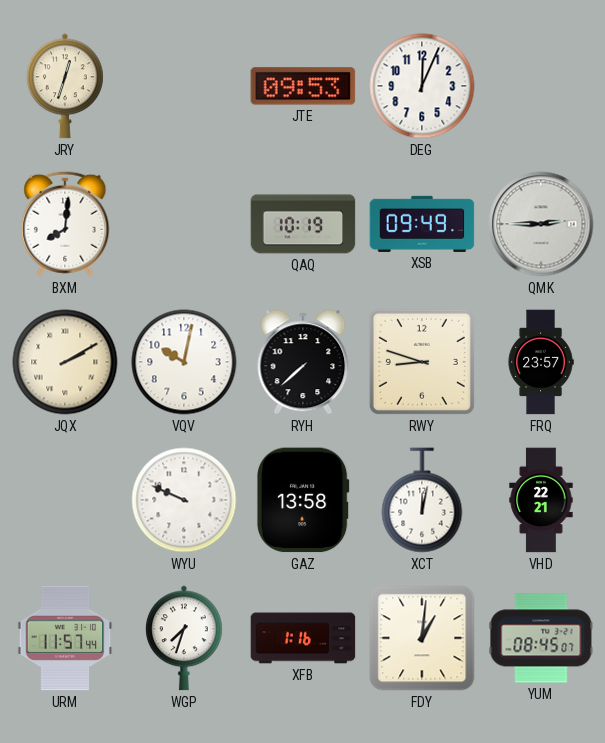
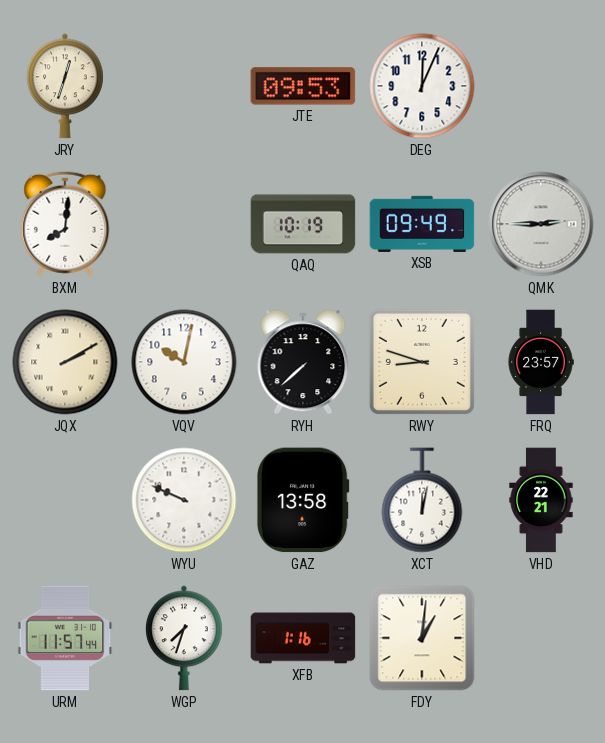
YUM: 08:45 -> none (541, 638)
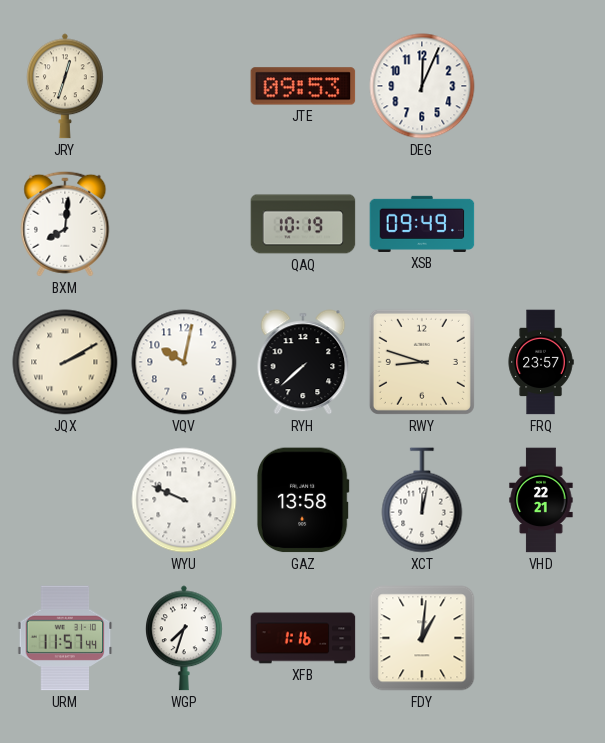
QMK: 2:45 -> none (541, 224)
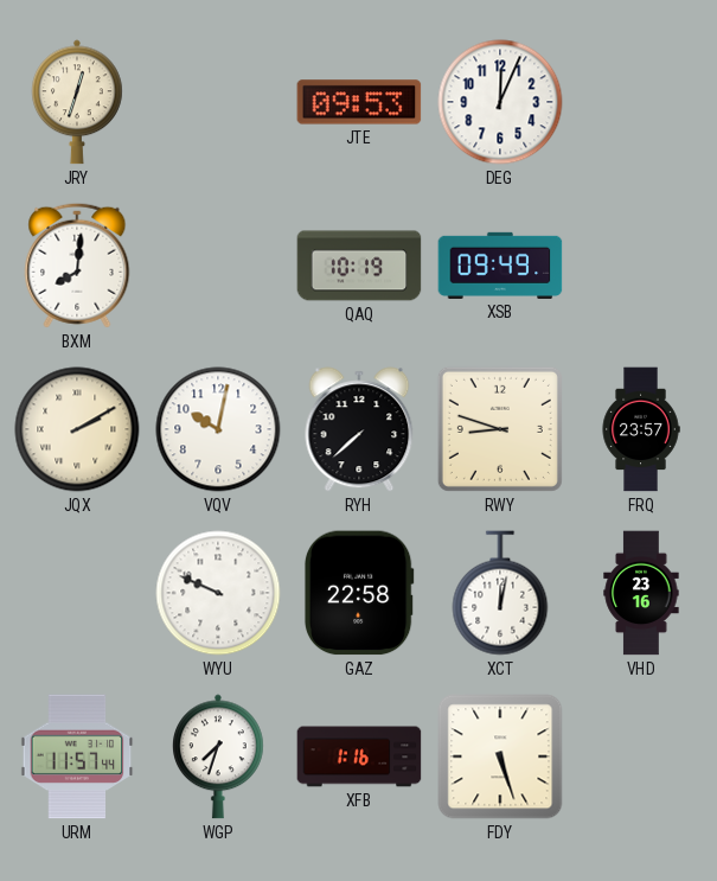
GAZ: 13:58 -> 22:58 (359, 593)
VHD: 22:21 -> 23:16 (641, 593)
FDY: 1:01 -> 5:27 (500, 756)
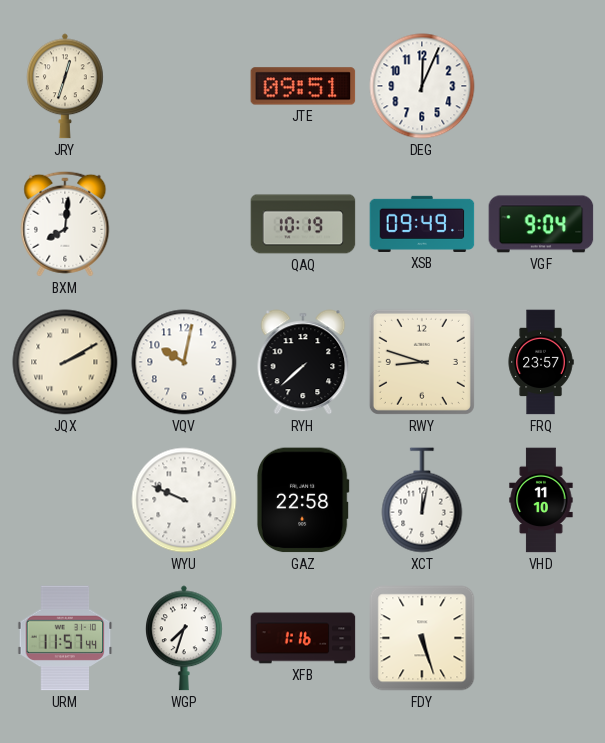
JTE: 09:53 -> 09:51 (303, 86)
VGF: none -> 9:04 (541, 224)
VHD: 23:16 -> 11:10 (541, 500)
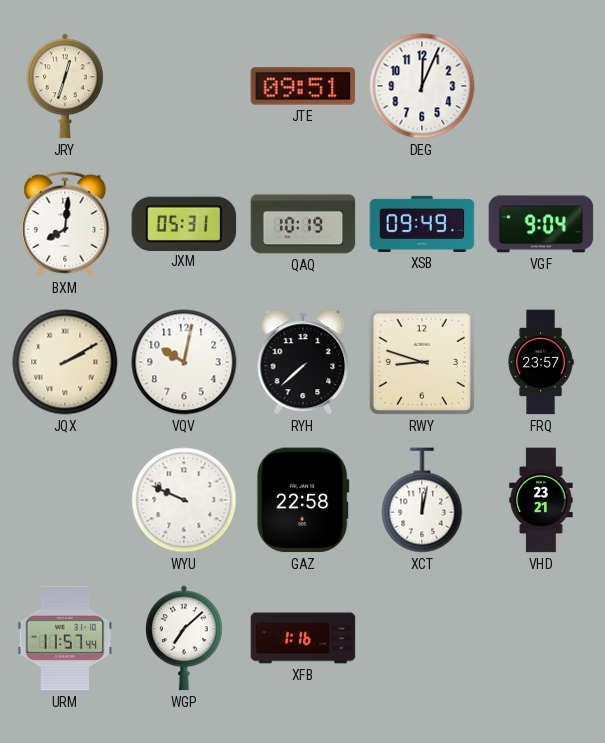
JXM: none -> 05:31 (184, 223)
VHD: 11:10 -> 23:21 (541, 500)
WGP: 7:33 -> 7:08 (185, 638)
FDY: 5:27 -> none (422, 638)
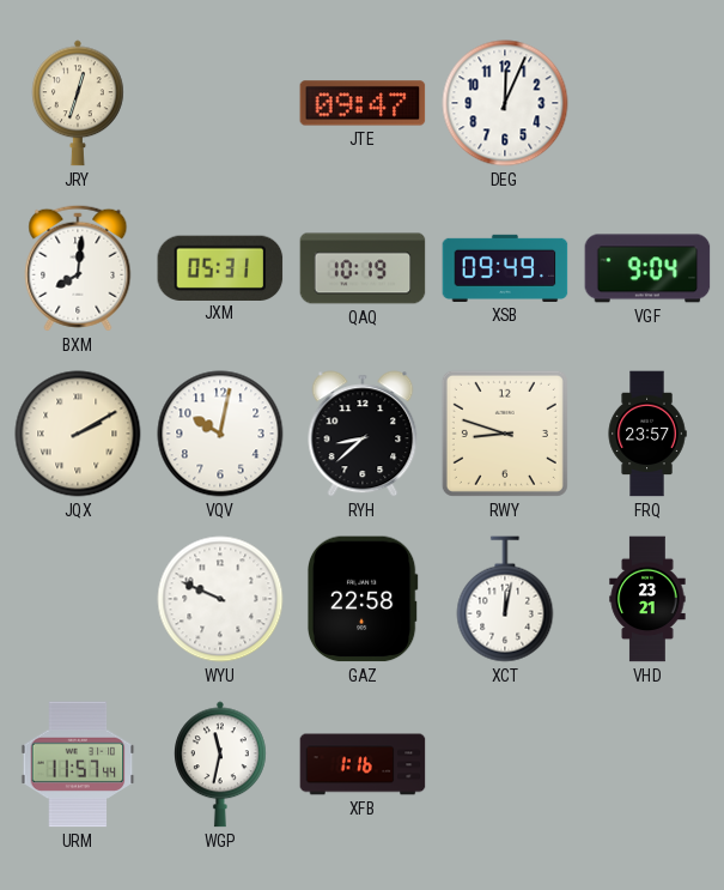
JTE: 09:51 -> 09:47 (363, 103)
RYH: 7:38 -> 8:38 (363, 434)
WGP: 7:08 -> 11:32 (221, 764)
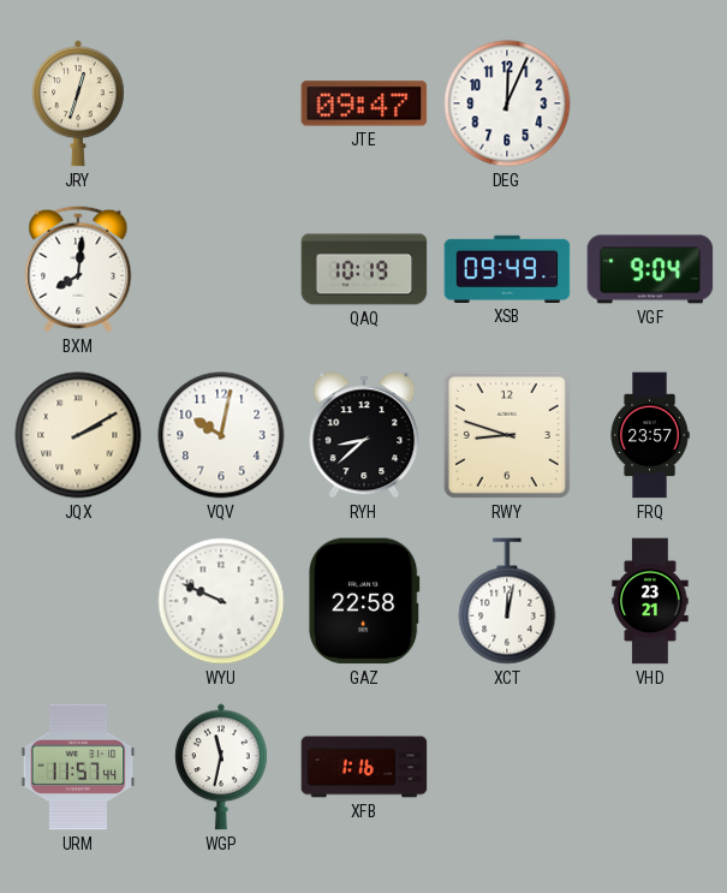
JXM: 05:31 -> none (220, 267)
